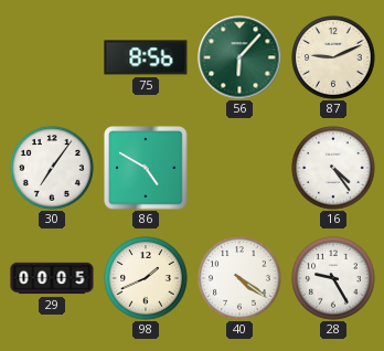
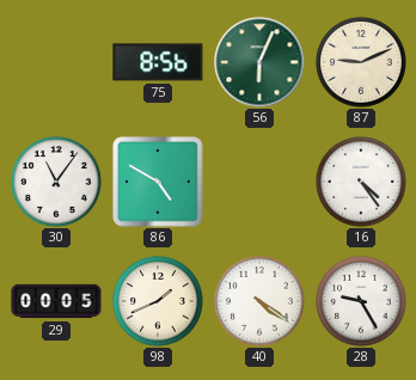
56: 6:07 -> 6:04 (259, 62)
30: 7:06 -> 11:06 (56, 182)
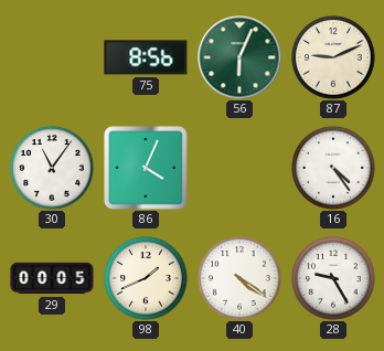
86: 4:50 -> 4:04 (146, 168)
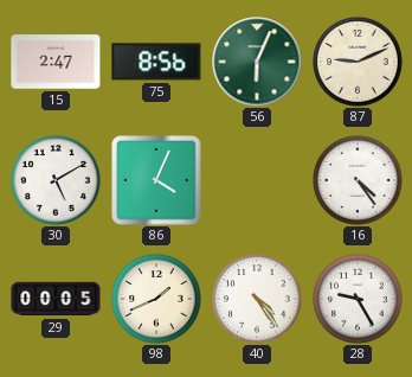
15: none -> 2:47 (56, 62)
30: 11:06 -> 5:10 (56, 180)
40: 4:21 -> 4:24 (257, 299)
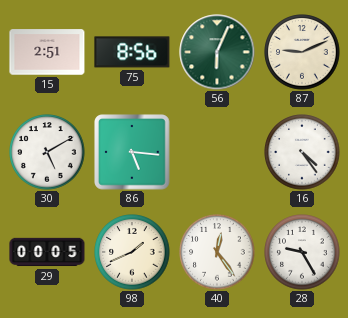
15: 2:47 -> 2:51 (47, 52)
86: 4:04 -> 5:16 (132, 152)
40: 4:24 -> 12:24 (217, 252)
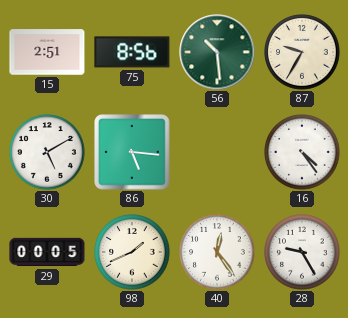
56: 6:04 -> 10:29 (217, 52)
87: 9:11 -> 9:35 (302, 52)
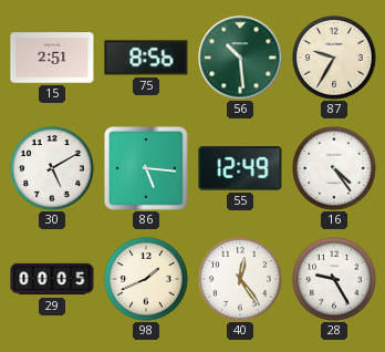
55: none -> 12:49 (240, 168)
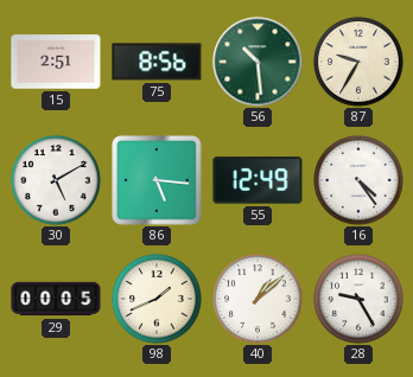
40: 12:24 -> 1:08 (258, 299)
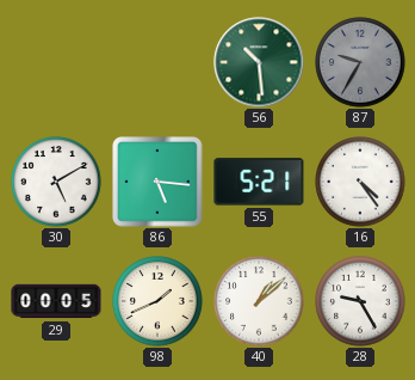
15: 2:51 -> none (56, 62)
75: 8:56 -> none (157, 62)
87 dial: cream -> grey (360, 62)
55: 12:49 -> 5:21 (259, 182)
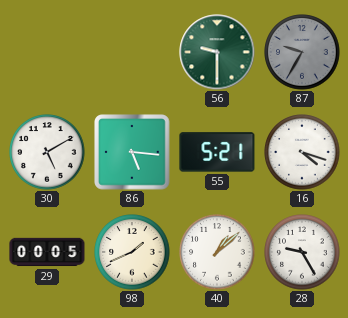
56: 10:29 -> 9:30 (217, 52)
16: 4:24 -> 4:18 (302, 152)
